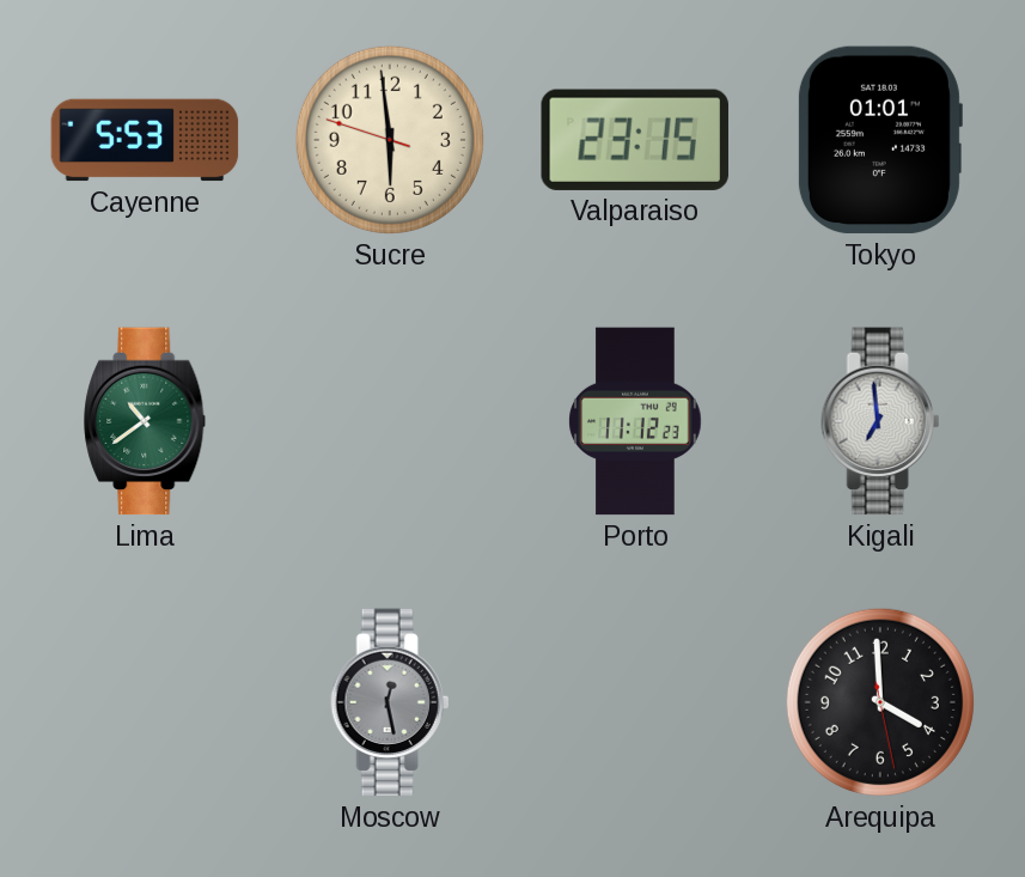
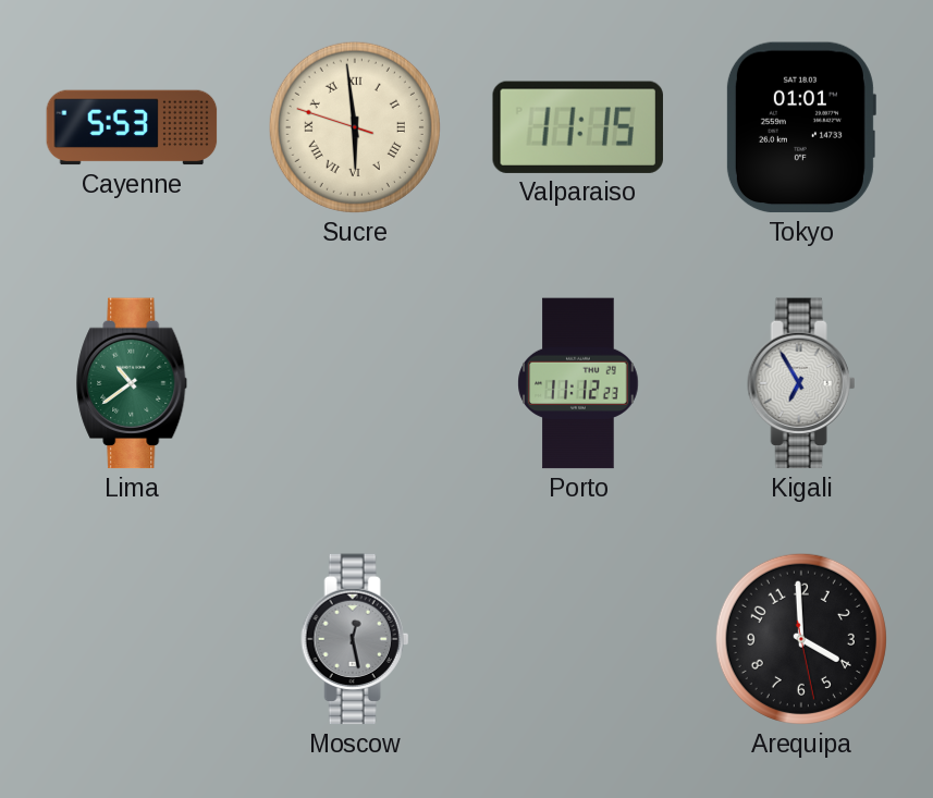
Sucre numerals: Arabic -> Roman (355, 127)
Valparaiso: 23:15 -> 11:15 (578, 127)
Kigali: 6:59 -> 6:55 (801, 383)
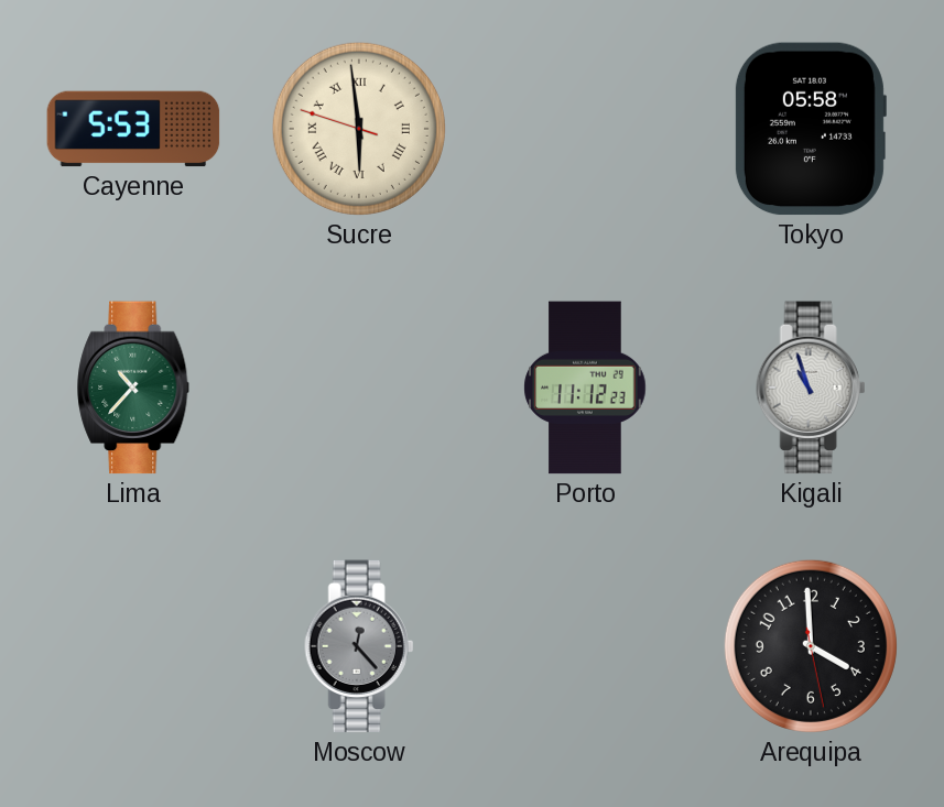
Valparaiso: 11:15 -> none (578, 127)
Tokyo: 01:01 -> 05:58 (810, 129)
Lima: 10:39 -> 10:37 (134, 388)
Kigali: 6:55 -> 10:57 (811, 388)
Moscow: 12:28 -> 12:23 (359, 646)
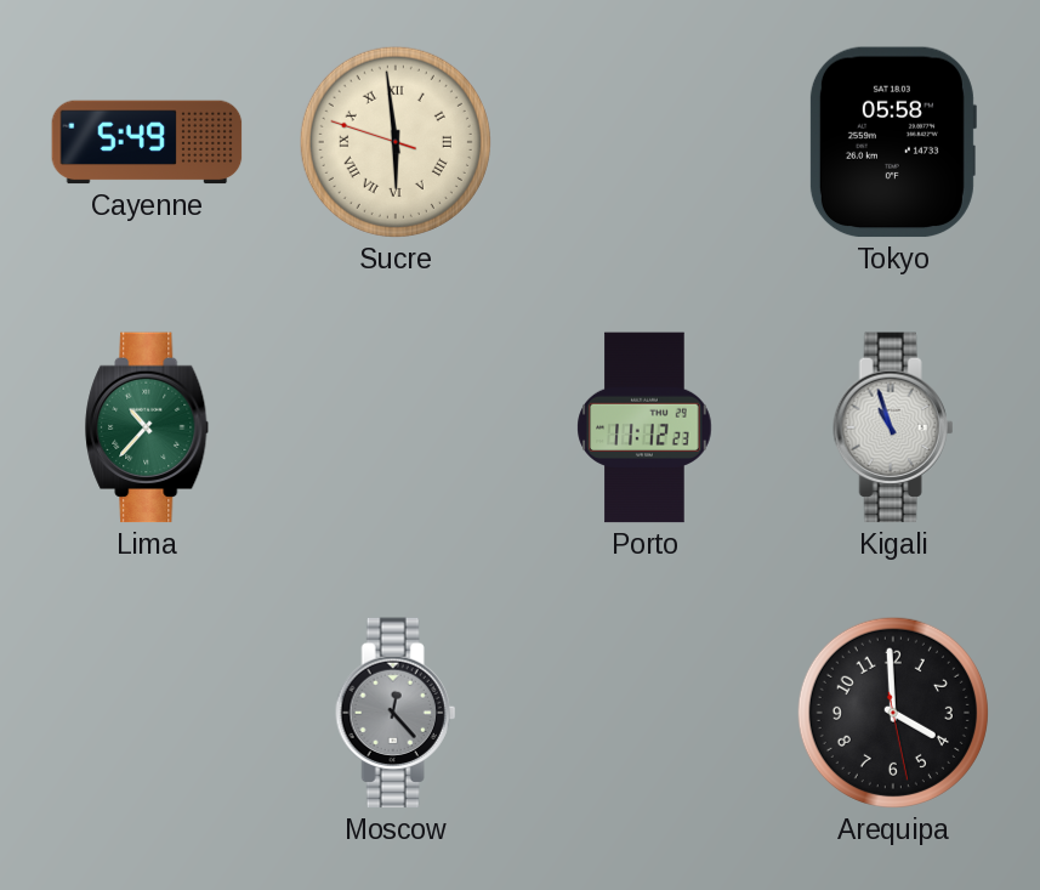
Cayenne: 5:53 -> 5:49 (147, 142)
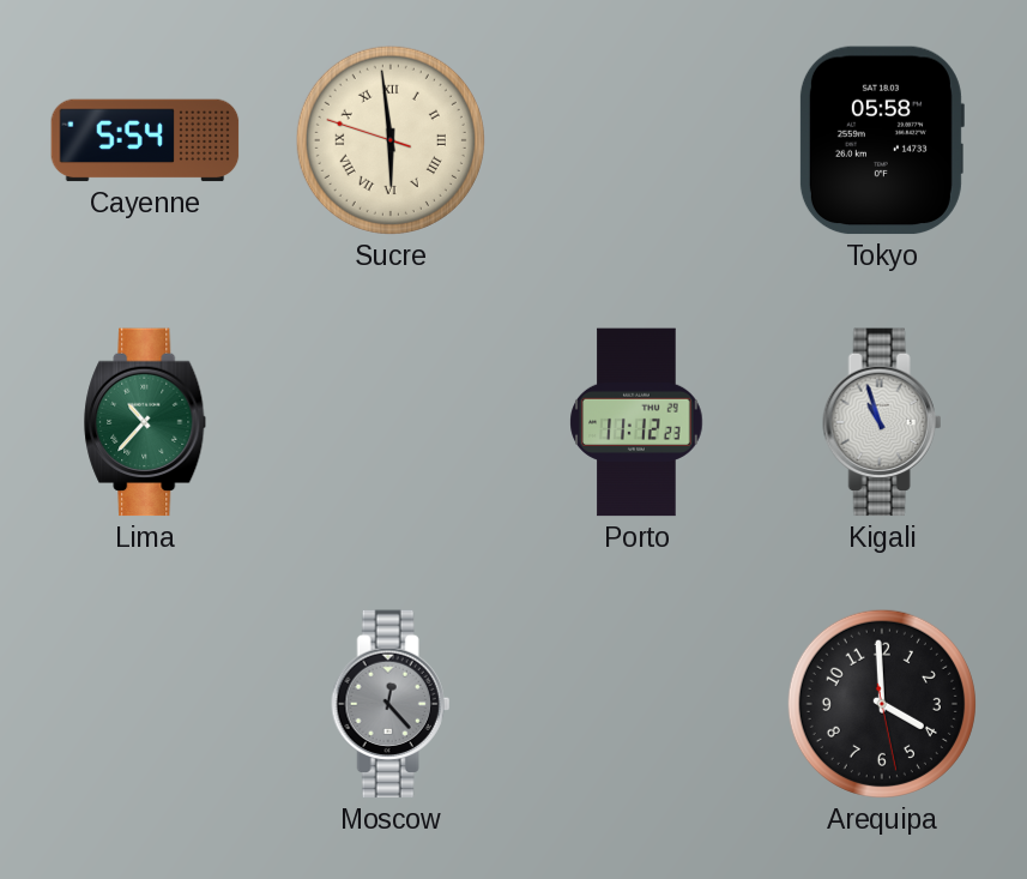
Cayenne: 5:49 -> 5:54 (145, 140)
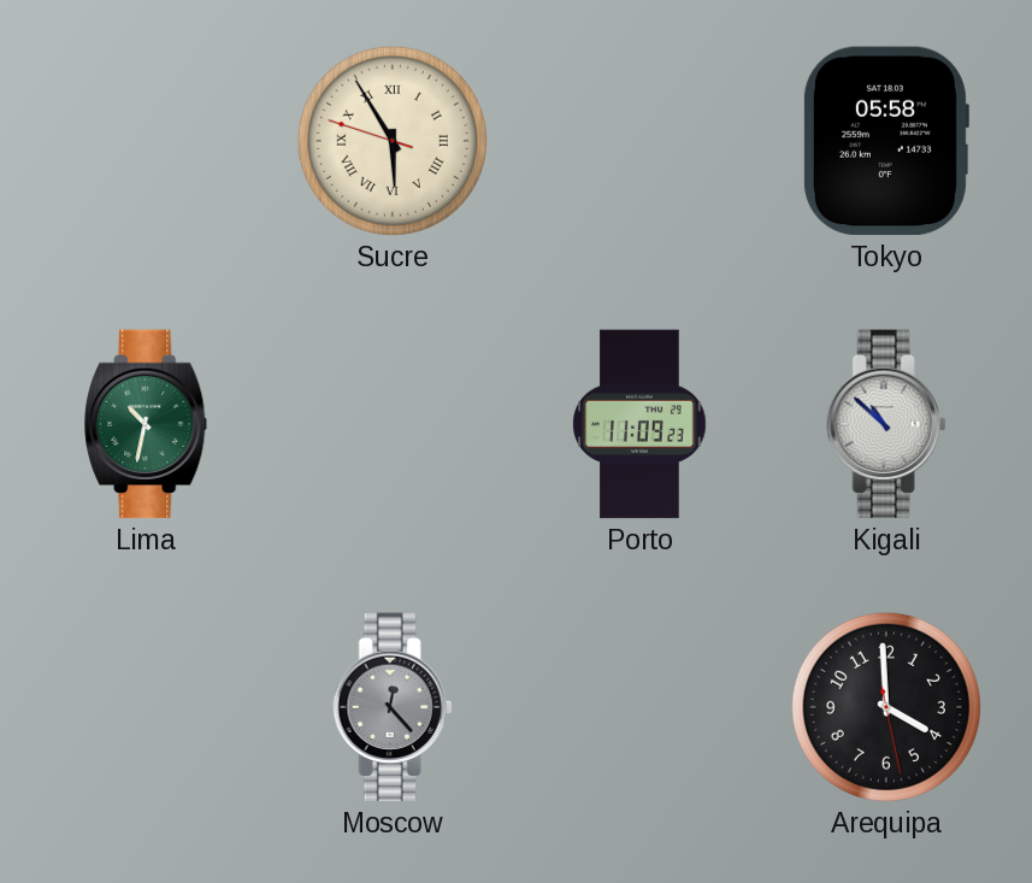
Cayenne: 5:54 -> none (145, 140)
Sucre: 5:58 -> 5:54 (393, 141)
Lima: 10:37 -> 10:32 (147, 424)
Porto: 11:12 -> 11:09 (639, 424)
Kigali: 10:57 -> 10:52 (886, 424)
